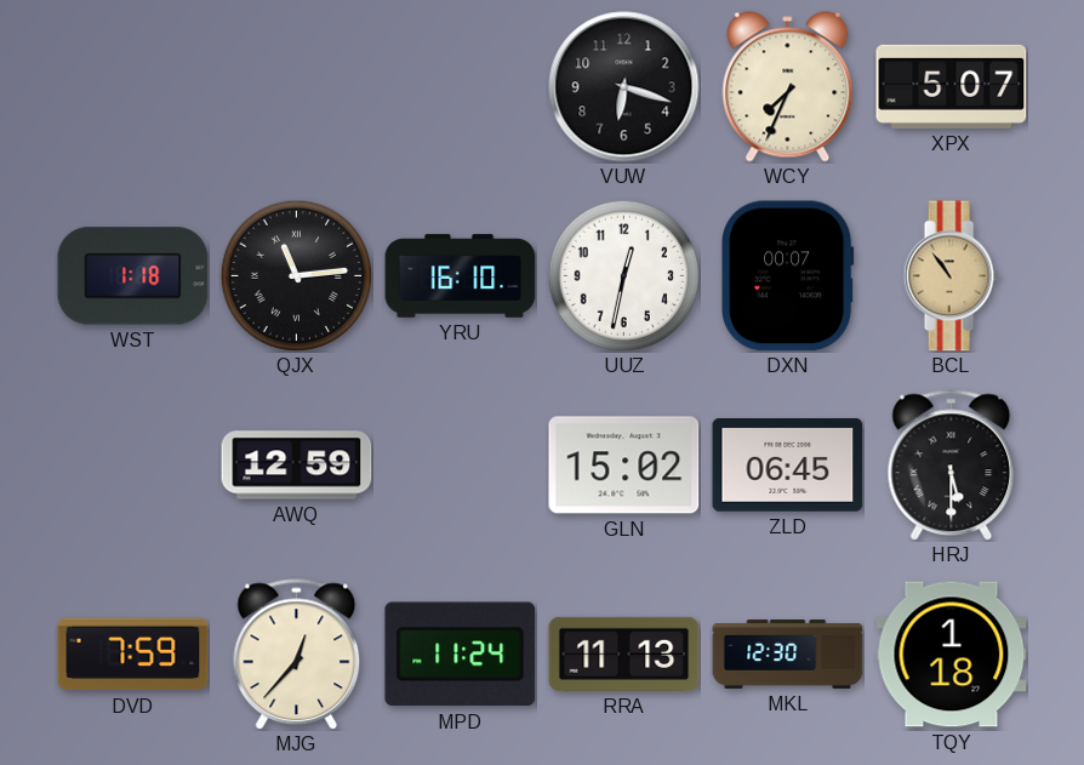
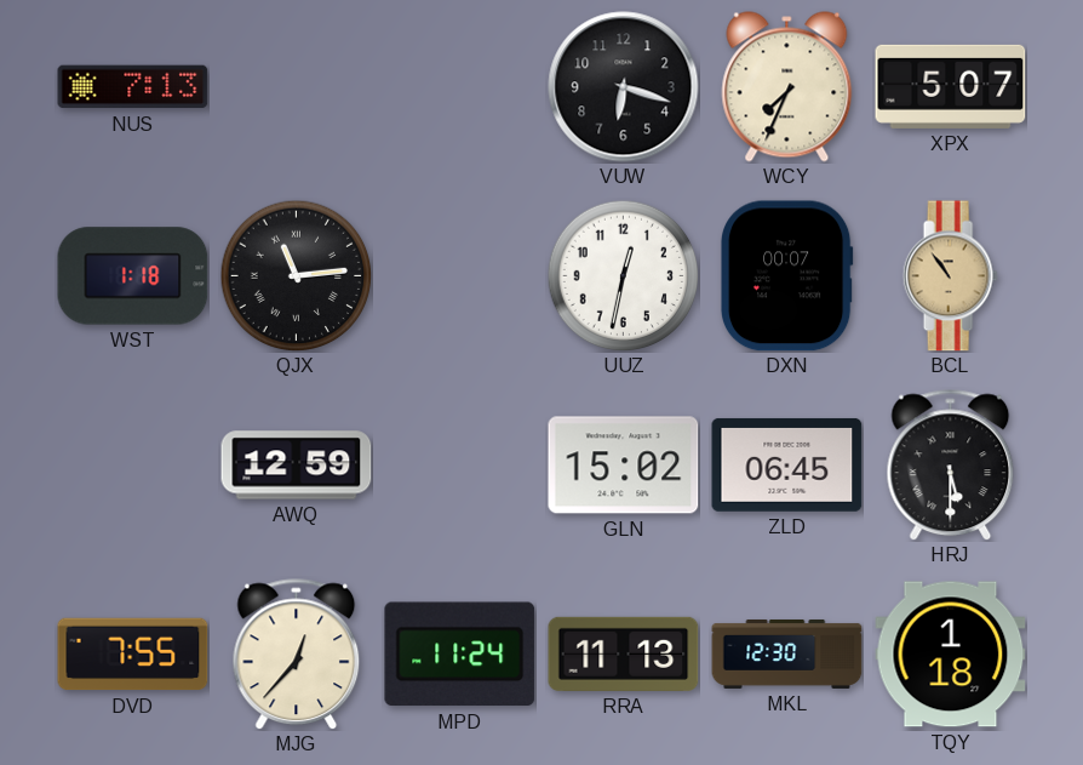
NUS: none -> 7:13 (133, 87)
YRU: 16:10 -> none (461, 276)
DVD: 7:59 -> 7:55 (133, 655)
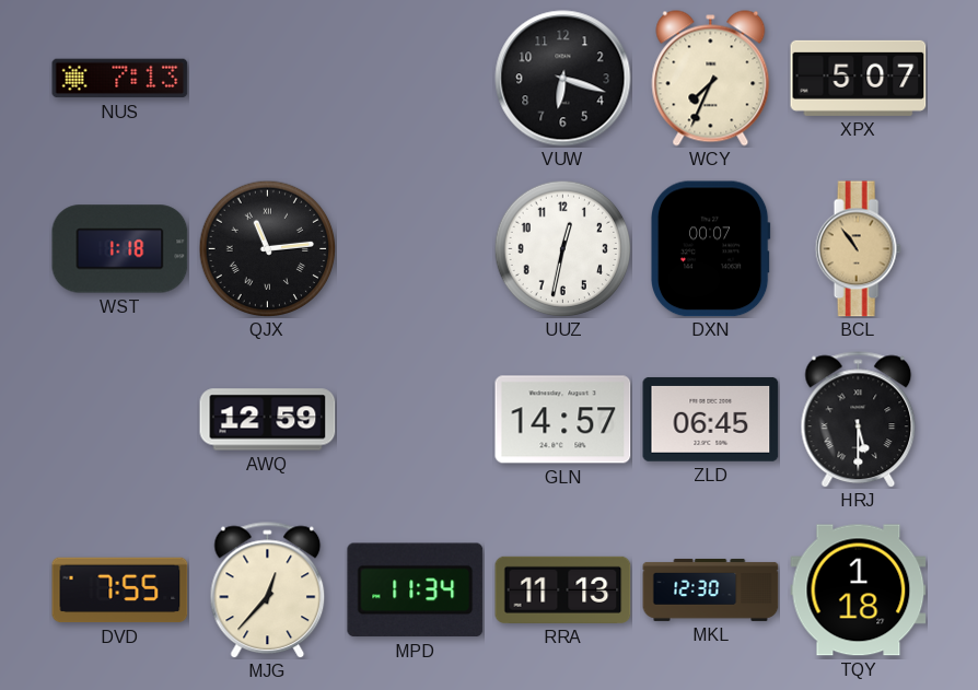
GLN: 15:02 -> 14:57 (563, 420)
MPD: 11:24 -> 11:34 (416, 590)
